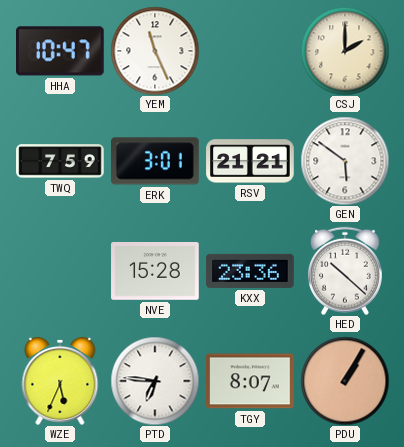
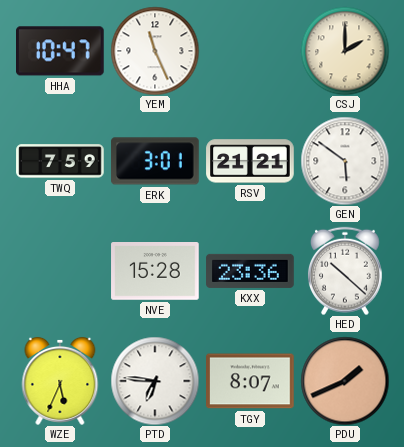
PDU: 1:05 -> 1:41 (345, 381)
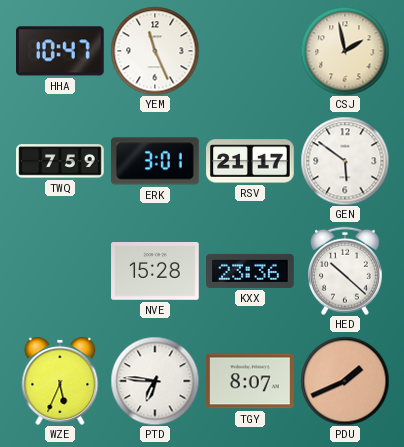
CSJ: 2:00 -> 1:58 (345, 51)
RSV: 21:21 -> 21:17 (250, 161)
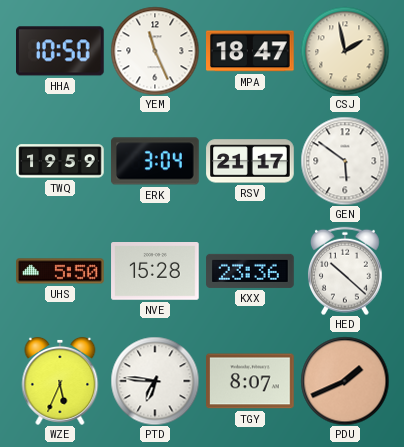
HHA: 10:47 -> 10:50 (61, 51)
MPA: none -> 18:47 (251, 51)
TWQ: 7:59 -> 19:59 (60, 161)
ERK: 3:01 -> 3:04 (155, 161)
UHS: none -> 5:50 (60, 271)
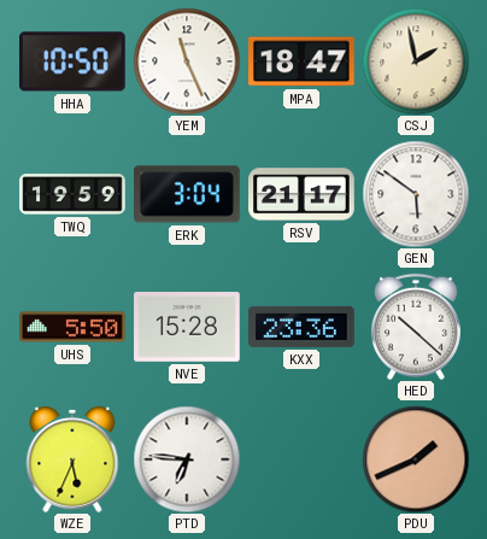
TGY: 8:07 -> none (250, 381)
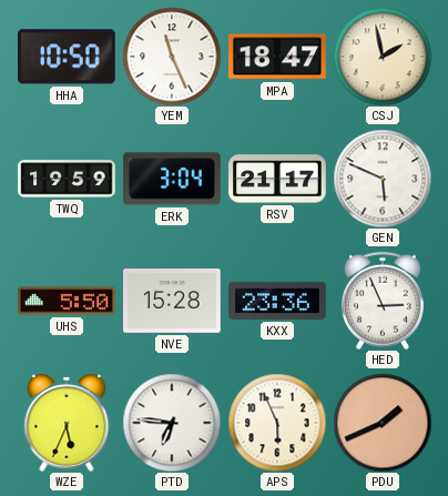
GEN: 5:51 -> 5:49 (383, 179)
HED: 10:22 -> 2:56 (383, 301)
APS: none -> 5:56 (277, 423)
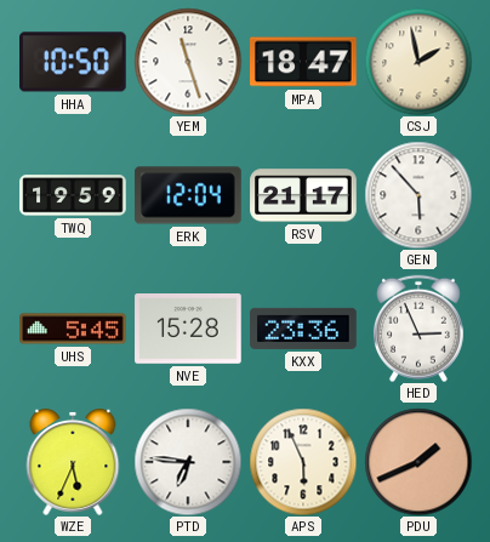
YEM: 11:26 -> 11:27 (188, 62)
ERK: 3:04 -> 12:04 (188, 195)
GEN: 5:49 -> 5:53 (418, 195)
UHS: 5:50 -> 5:45 (73, 329)
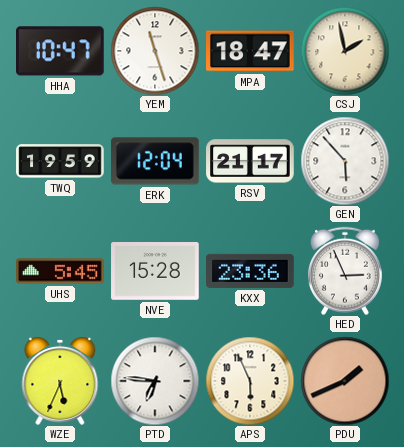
HHA: 10:50 -> 10:47 (61, 51)
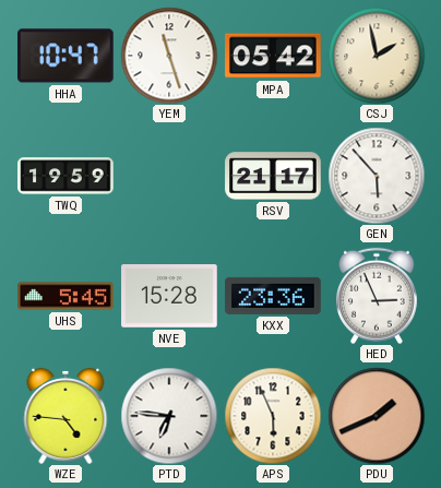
MPA: 18:47 -> 05:42 (274, 56)
ERK: 12:04 -> none (155, 161)
WZE: 5:34 -> 4:46 (65, 416)
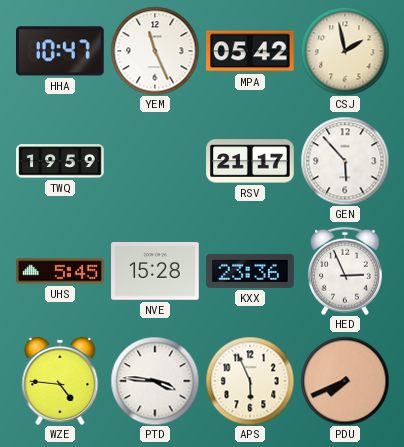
YEM: 11:27 -> 11:26 (155, 51)
PTD: 6:46 -> 3:46 (155, 381)
PDU: 1:41 -> 7:41 (345, 381)
